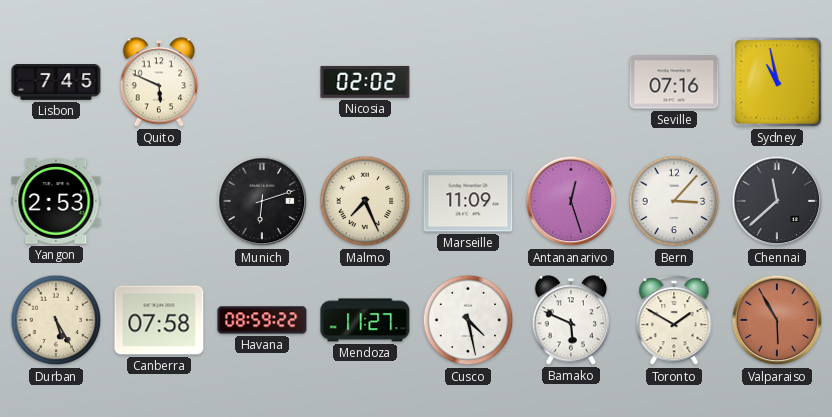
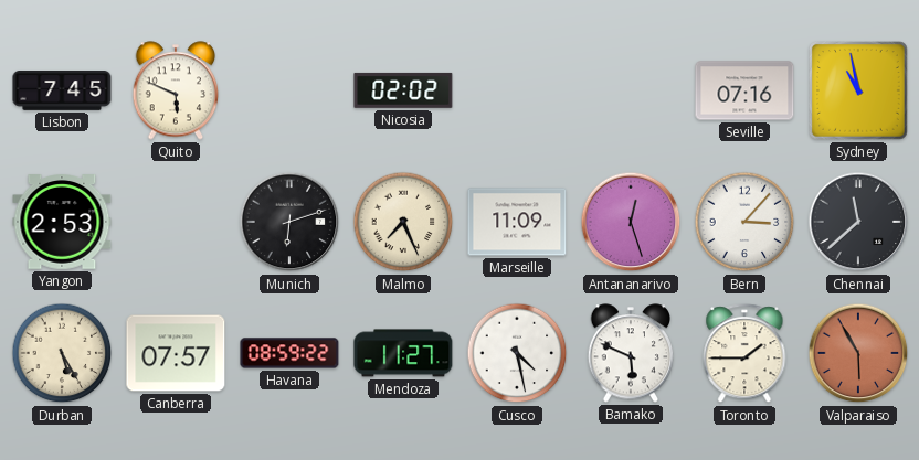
Canberra: 07:58 -> 07:57 (176, 353)
Toronto: 1:50 -> 1:45 (744, 354)
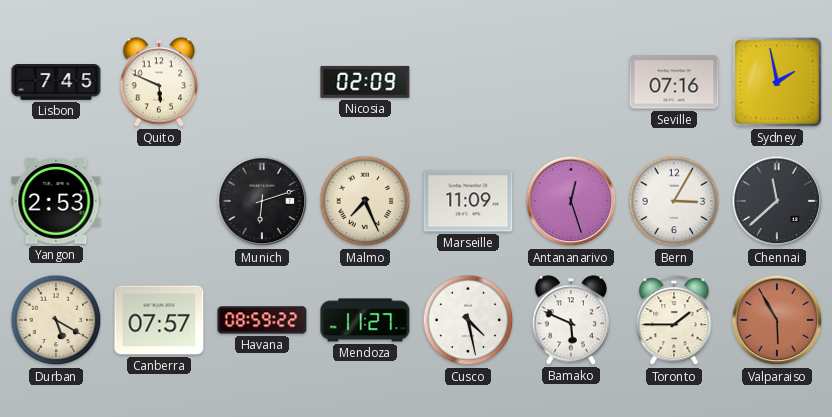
Nicosia: 02:02 -> 02:09 (365, 82)
Sydney: 10:58 -> 1:58 (778, 83)
Bern: 3:07 -> 3:05 (674, 201)
Durban: 5:25 -> 5:20 (56, 320)
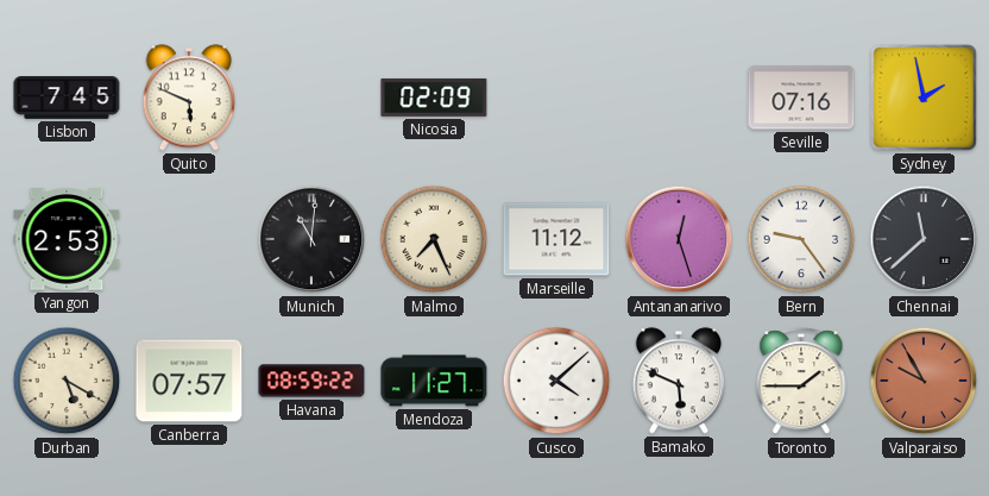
Munich: 6:12 -> 11:01 (311, 239)
Marseille: 11:09 -> 11:12 (556, 239)
Bern: 3:05 -> 9:24 (801, 239)
Cusco: 4:28 -> 4:08 (556, 381)
Valparaiso: 5:55 -> 9:55 (924, 381)
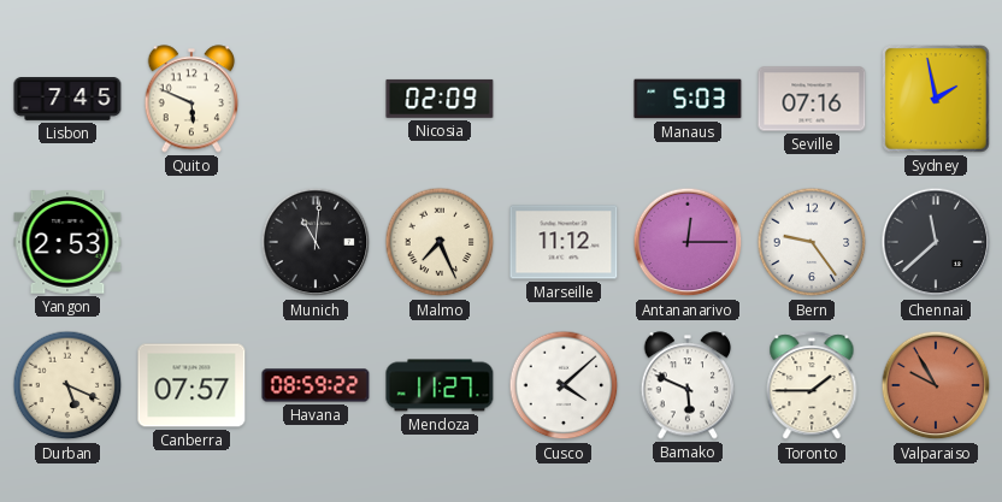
Manaus: none -> 5:03 (688, 99)
Antananarivo: 12:27 -> 12:15 (688, 242)
Durban: 5:20 -> 5:19 (67, 385)
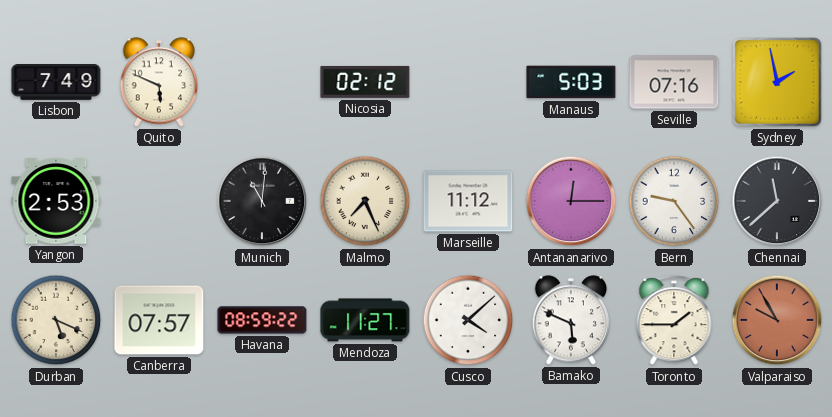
Lisbon: 7:45 -> 7:49 (56, 83)
Nicosia: 02:09 -> 02:12 (365, 82)
